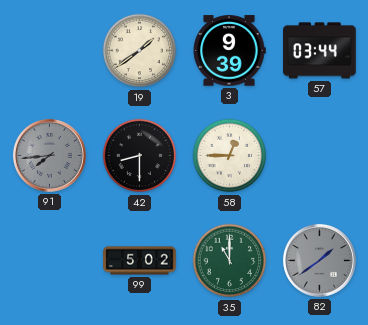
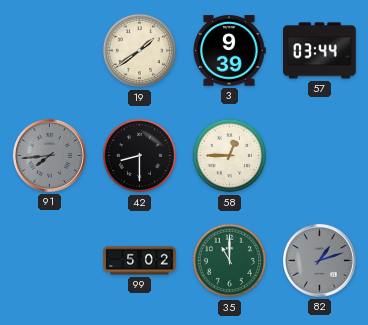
82: 1:39 -> 1:12 (319, 260)
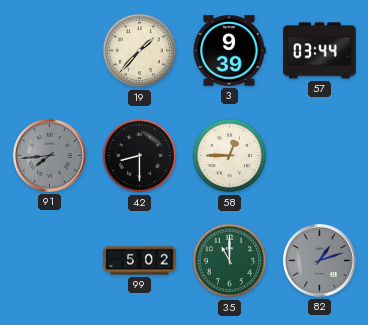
19: 1:39 -> 1:37 (140, 51)
